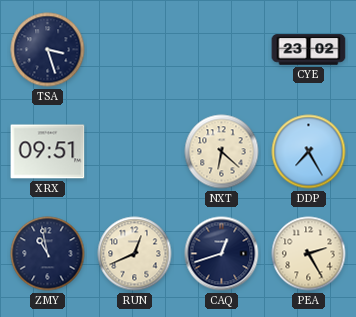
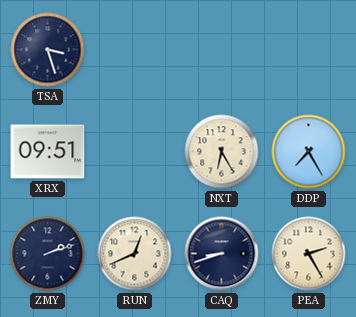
CYE: 23:02 -> none (309, 50)
NXT: 6:22 -> 6:25 (222, 152)
ZMY: 10:58 -> 2:12 (48, 254)
CAQ: 12:42 -> 8:42 (222, 254)
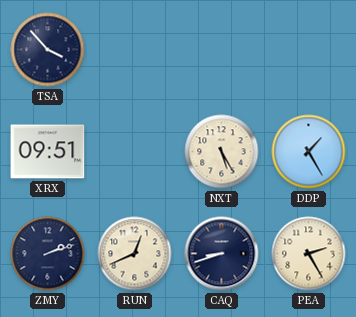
TSA: 3:27 -> 3:53 (48, 50)
NXT: 6:25 -> 5:25 (222, 152)
DDP: 7:25 -> 1:25 (309, 152)
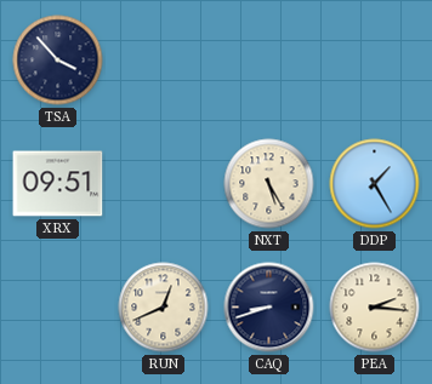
ZMY: 2:12 -> none (48, 254)
PEA: 2:25 -> 2:16 (375, 308)
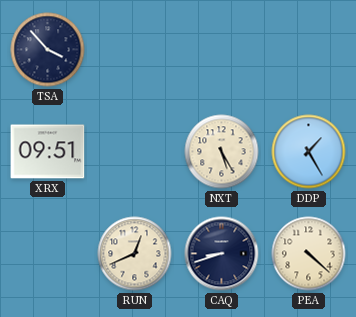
PEA: 2:16 -> 4:22 (309, 254)
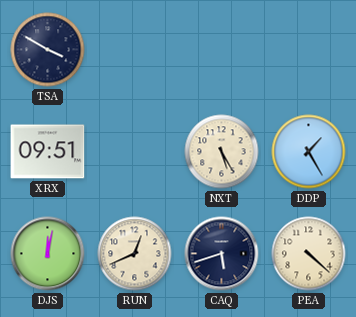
TSA: 3:53 -> 3:50 (48, 50)
DJS: none -> 12:02 (48, 254)
CAQ: 8:42 -> 5:42 (222, 254)
